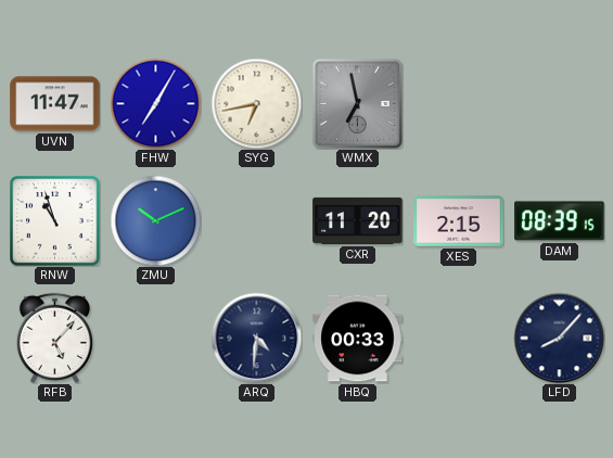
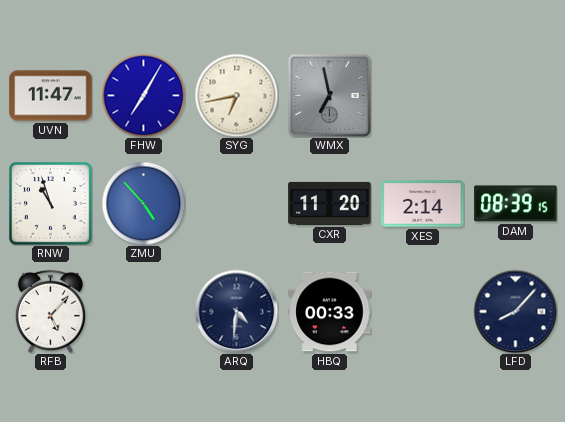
ZMU: 10:11 -> 4:53 (143, 203)
XES: 2:15 -> 2:14 (423, 204)
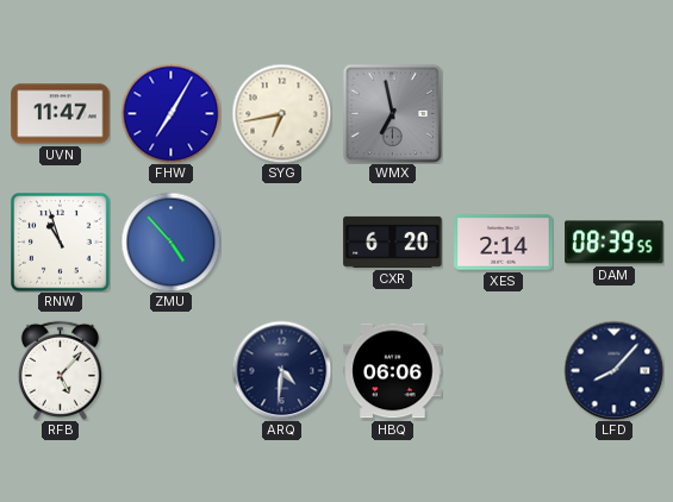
CXR: 11:20 -> 6:20 (393, 241)
DAM: 08:39:15 -> 08:39:55 (615, 243)
HBQ: 00:33 -> 06:06 (393, 371)
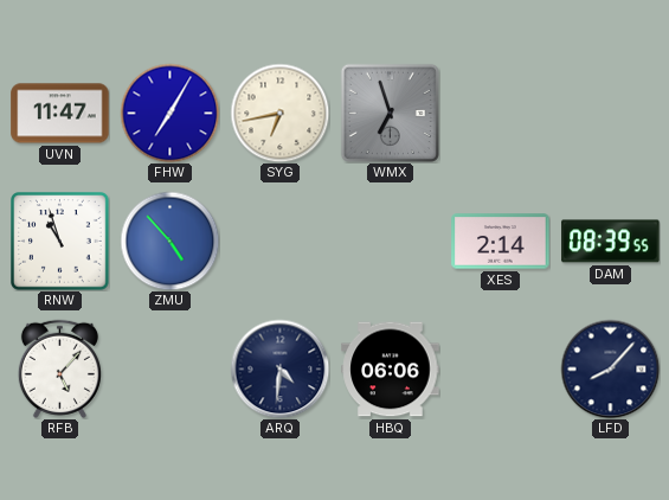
WMX: 6:58 -> 6:57 (390, 113)
CXR: 6:20 -> none (393, 241)
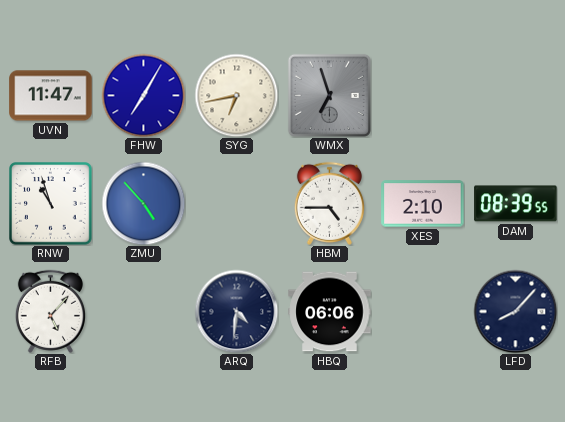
HBM: none -> 4:45 (329, 203)
XES: 2:14 -> 2:10 (423, 204)
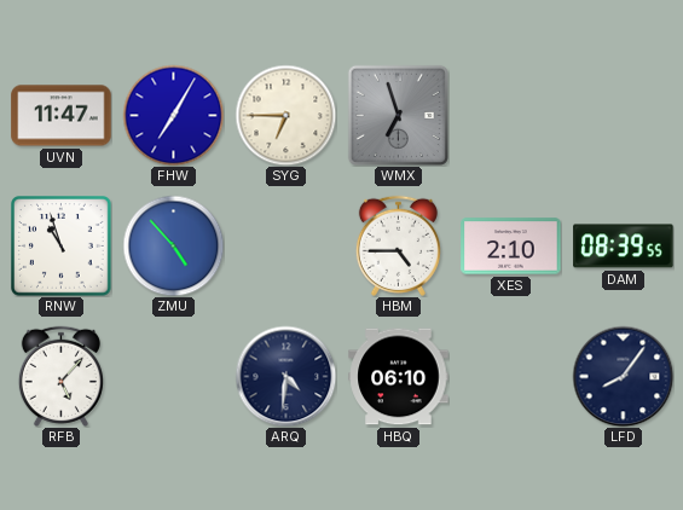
SYG: 6:43 -> 6:45 (285, 115)
HBQ: 06:06 -> 06:10 (399, 377)
LFD: 8:07 -> 8:06 (623, 376)
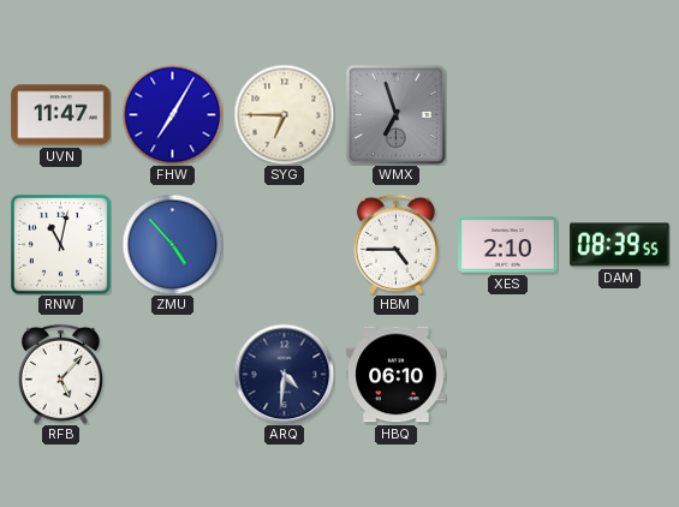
RNW: 10:57 -> 11:02 (61, 245)
LFD: 8:06 -> none (623, 376)
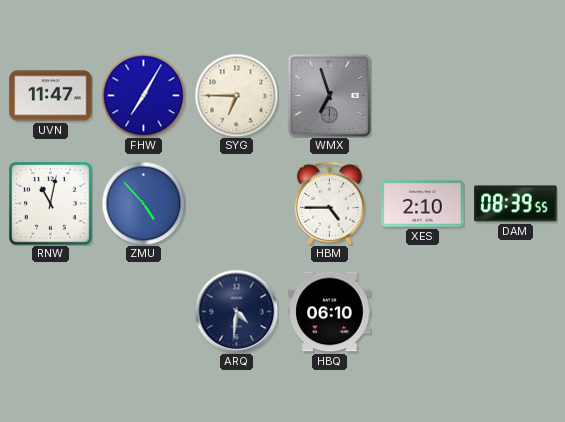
RFB: 5:07 -> none (60, 374)
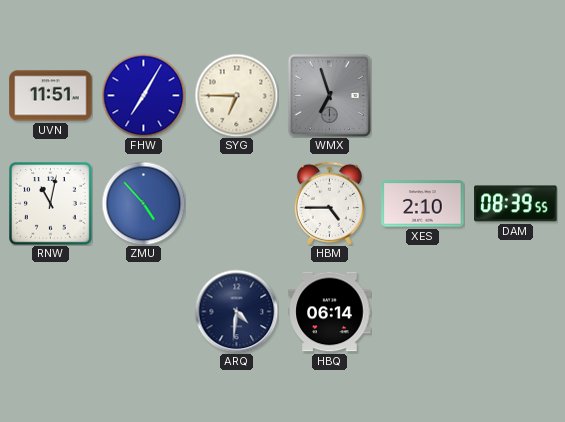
UVN: 11:47 -> 11:51 (51, 96)
HBQ: 06:10 -> 06:14 (330, 312)
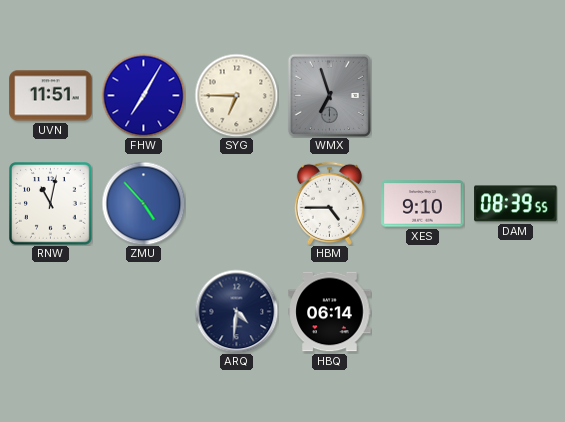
XES: 2:10 -> 9:10 (423, 204)
